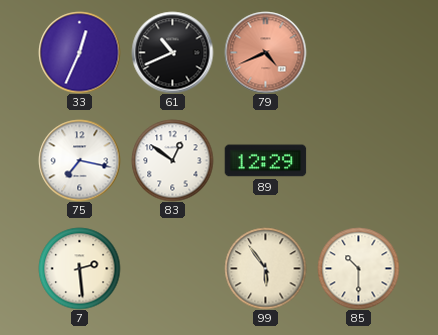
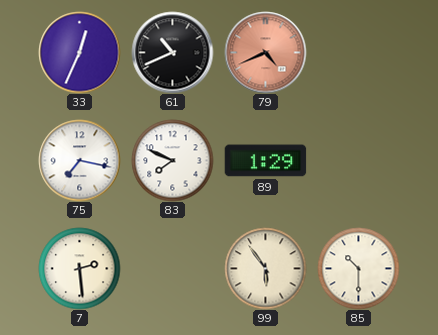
83: 12:51 -> 7:49 (172, 160)
89: 12:29 -> 1:29 (265, 161)
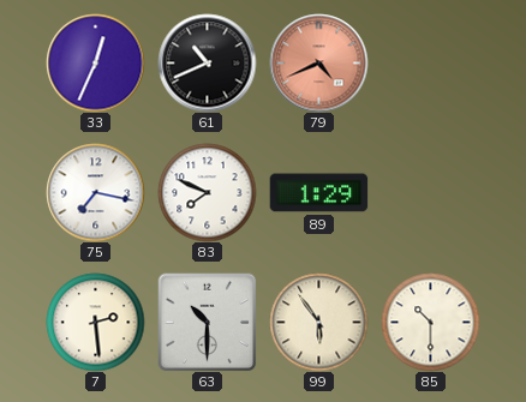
63: none -> 10:30 (207, 322)
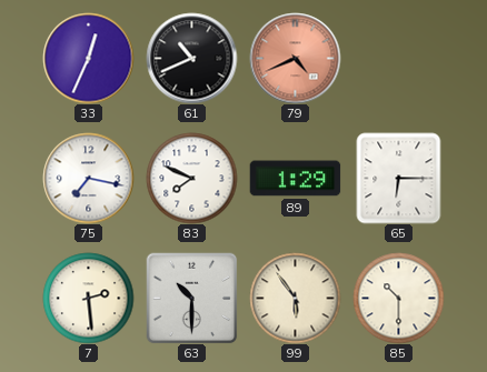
65: none -> 6:15 (399, 178)
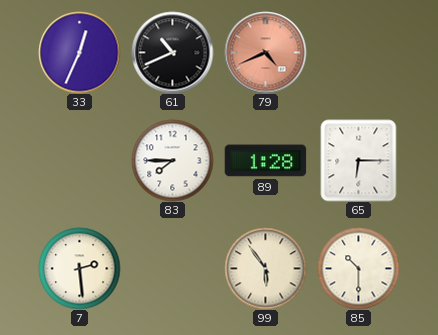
75: 7:17 -> none (88, 178)
83: 7:49 -> 7:45 (172, 160)
89: 1:29 -> 1:28 (265, 161)
63: 10:30 -> none (191, 298)
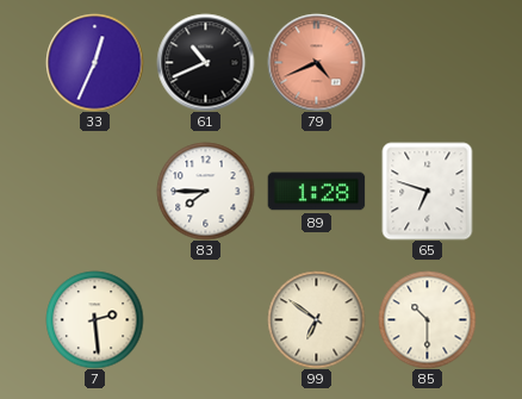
65: 6:15 -> 6:48 (428, 191)
99: 5:54 -> 6:51 (316, 319)
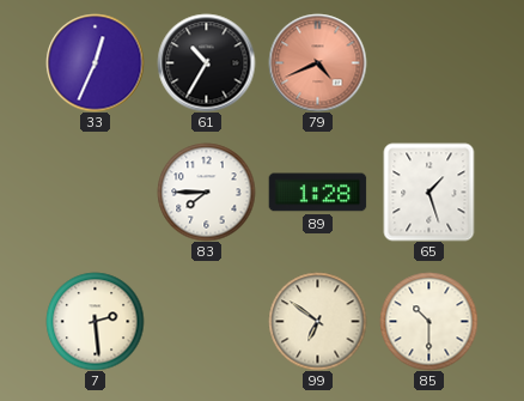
61: 10:41 -> 10:35 (206, 62)
65: 6:48 -> 1:27 (429, 192)
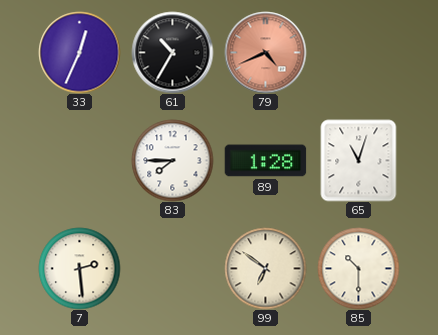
65: 1:27 -> 11:03 (359, 160)
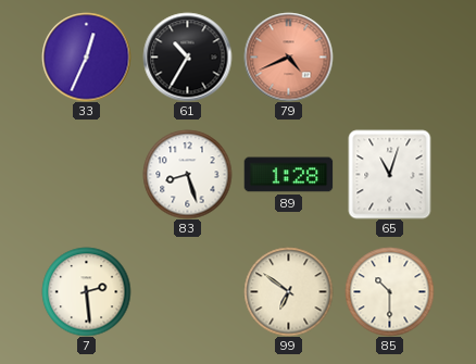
83: 7:45 -> 8:27 (187, 174)
